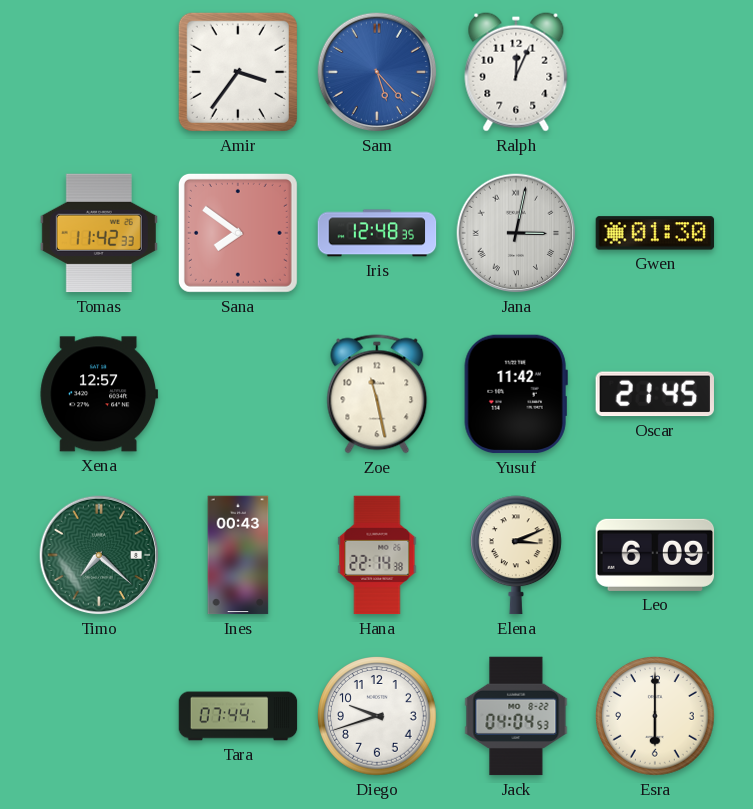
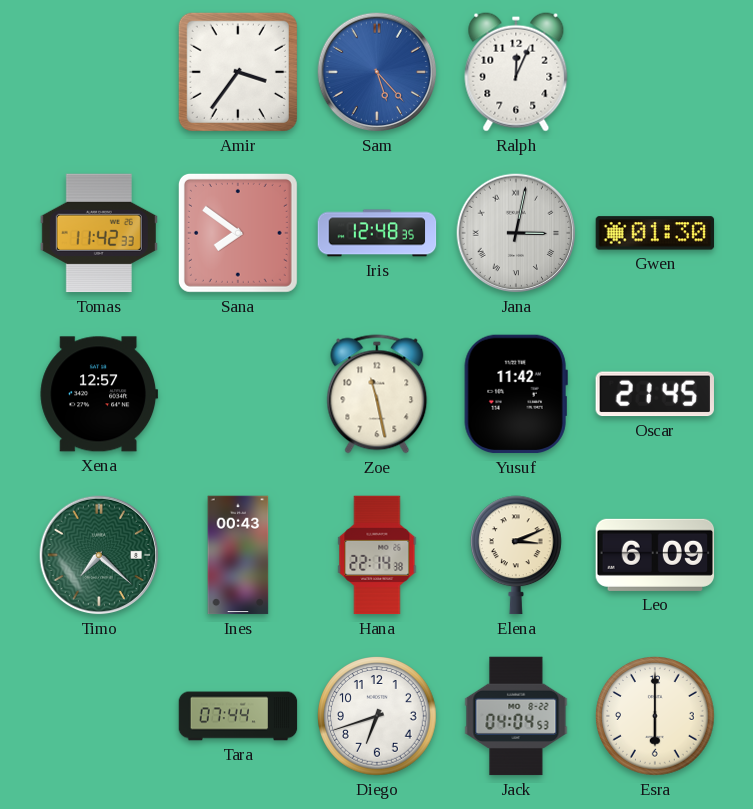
Diego: 9:42 -> 6:42 (377, 716)
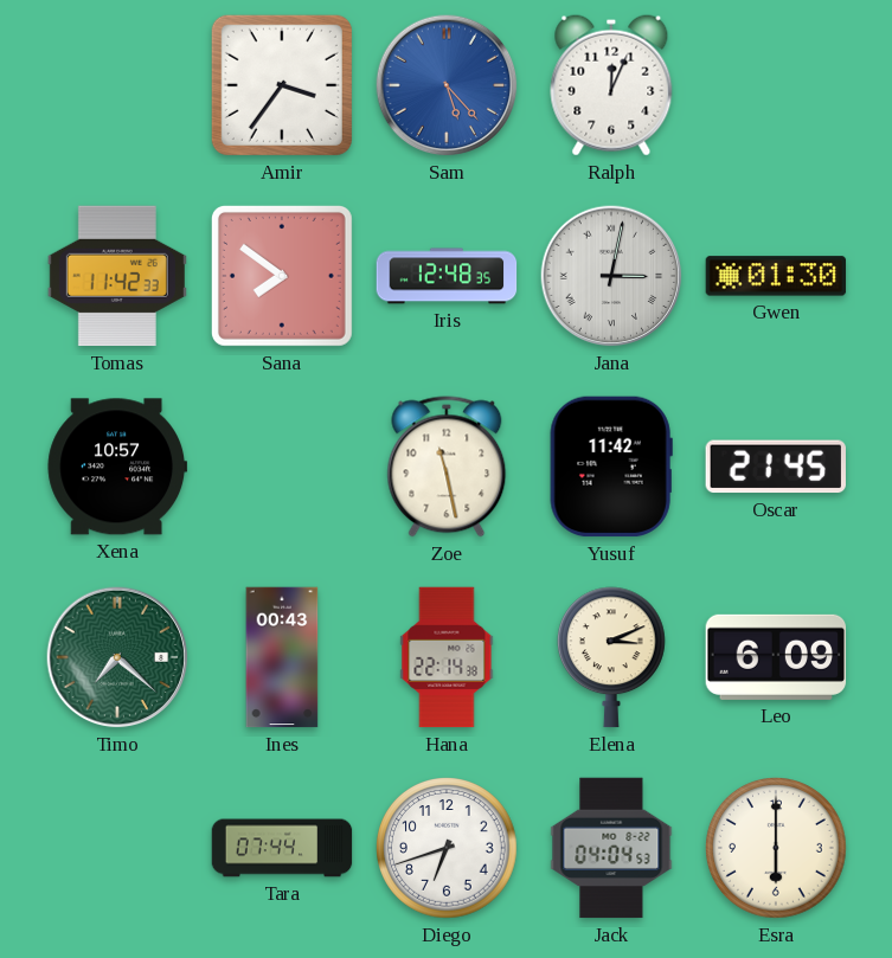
Xena: 12:57 -> 10:57 (117, 467)
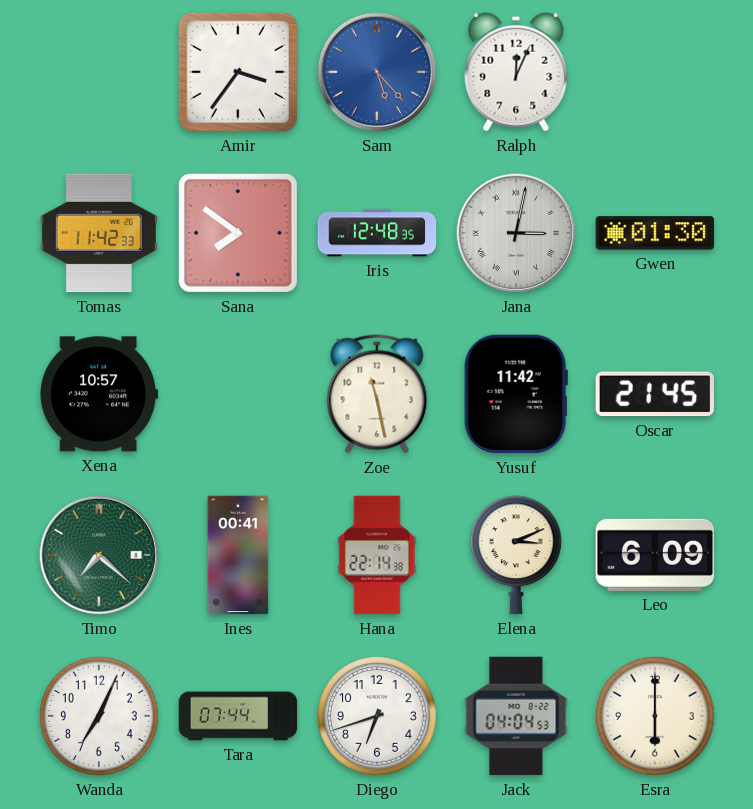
Ines: 00:43 -> 00:41 (238, 555)
Wanda: none -> 7:04 (99, 716)
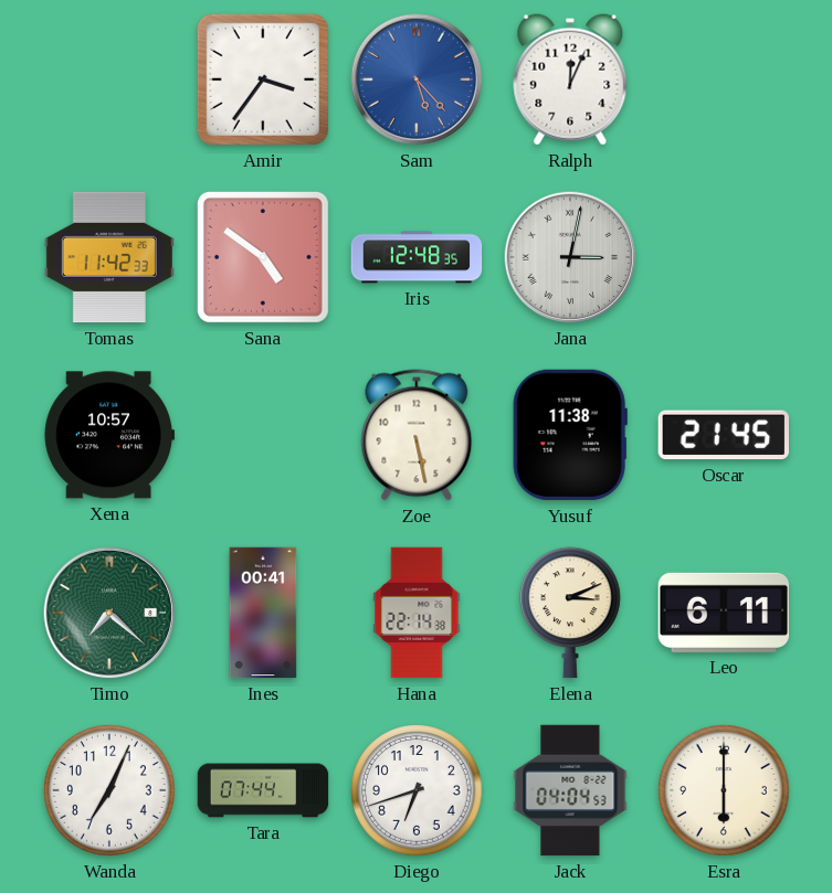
Sana: 7:51 -> 4:51 (263, 257)
Gwen: 01:30 -> none (655, 233)
Zoe: 11:28 -> 5:28 (417, 435)
Yusuf: 11:42 -> 11:38 (570, 435)
Leo: 6:09 -> 6:11 (724, 613)
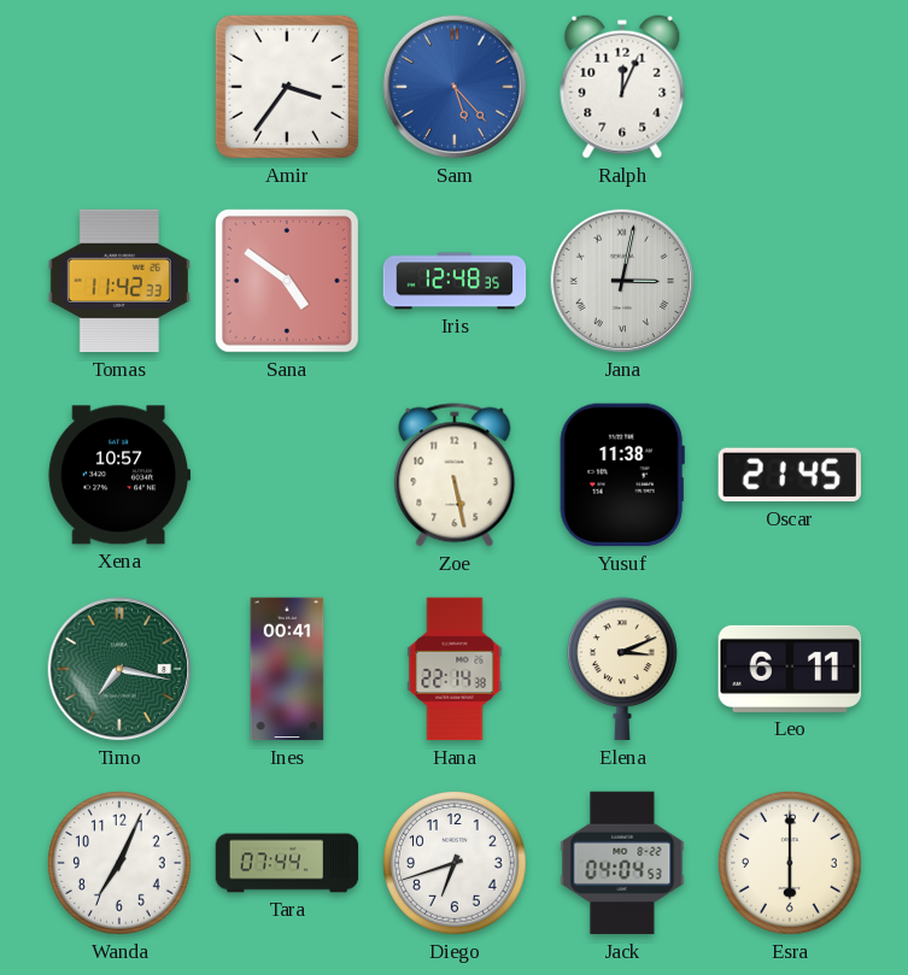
Timo: 7:22 -> 7:17 (119, 669)
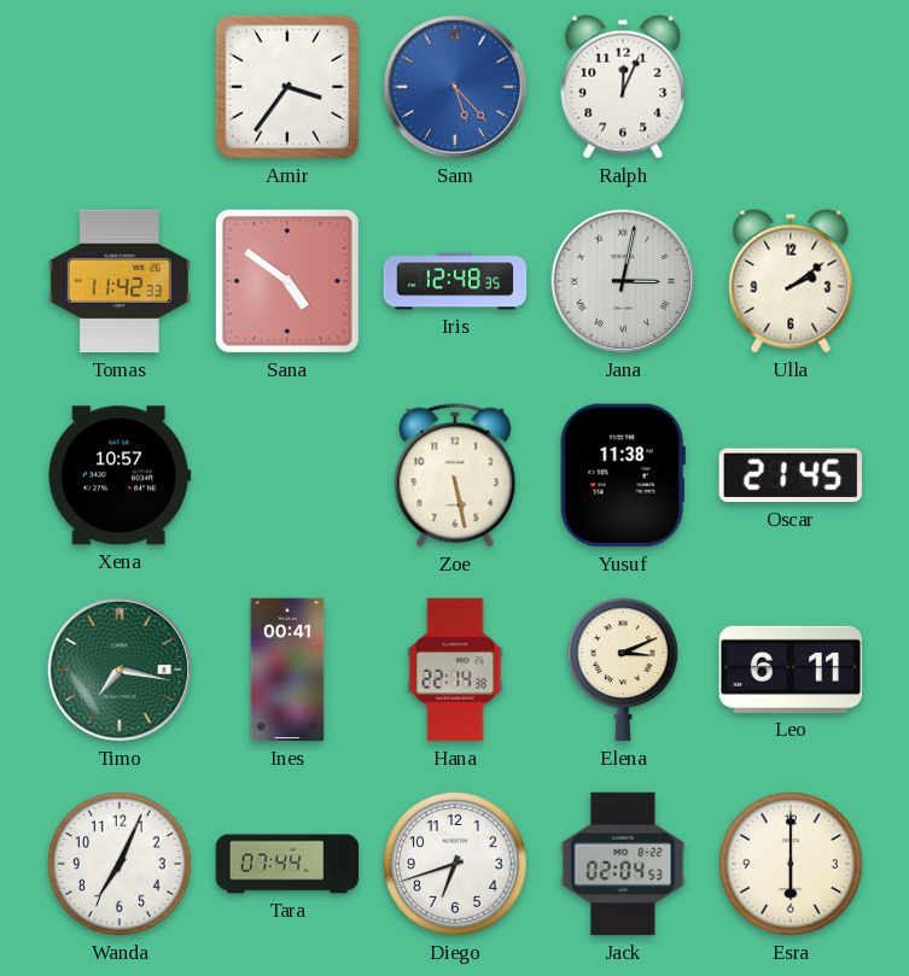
Ulla: none -> 2:09 (791, 281)
Jack: 04:04 -> 02:04 (623, 864)
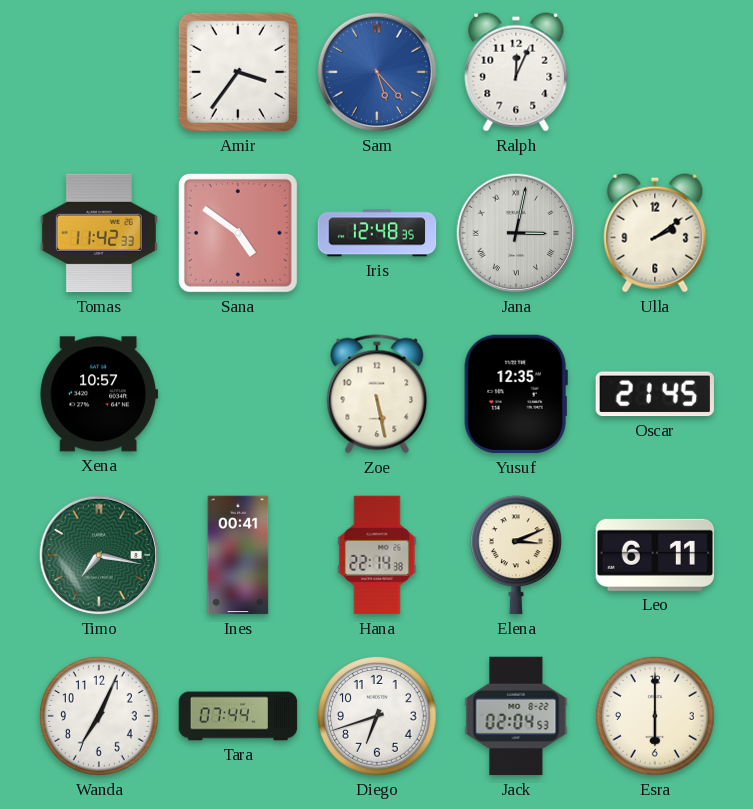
Yusuf: 11:38 -> 12:35 (516, 394)
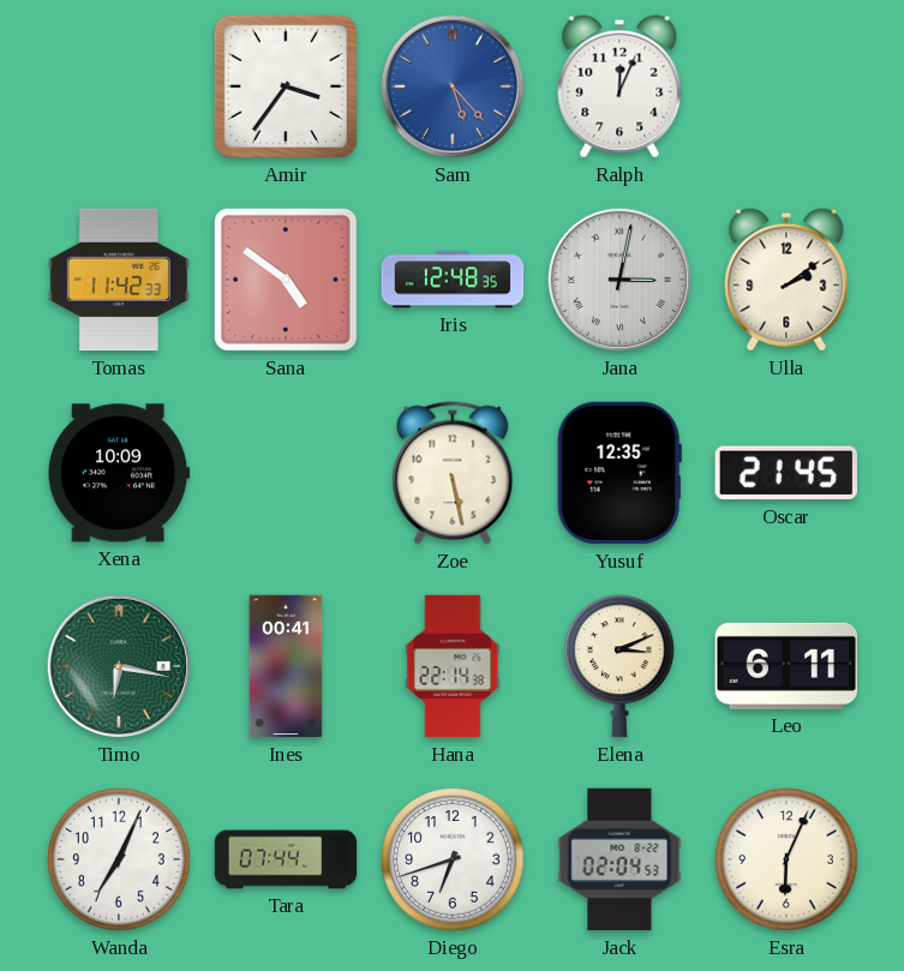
Xena: 10:57 -> 10:09 (119, 473)
Timo: 7:17 -> 6:17 (119, 666)
Esra: 6:00 -> 6:04 (786, 859)
